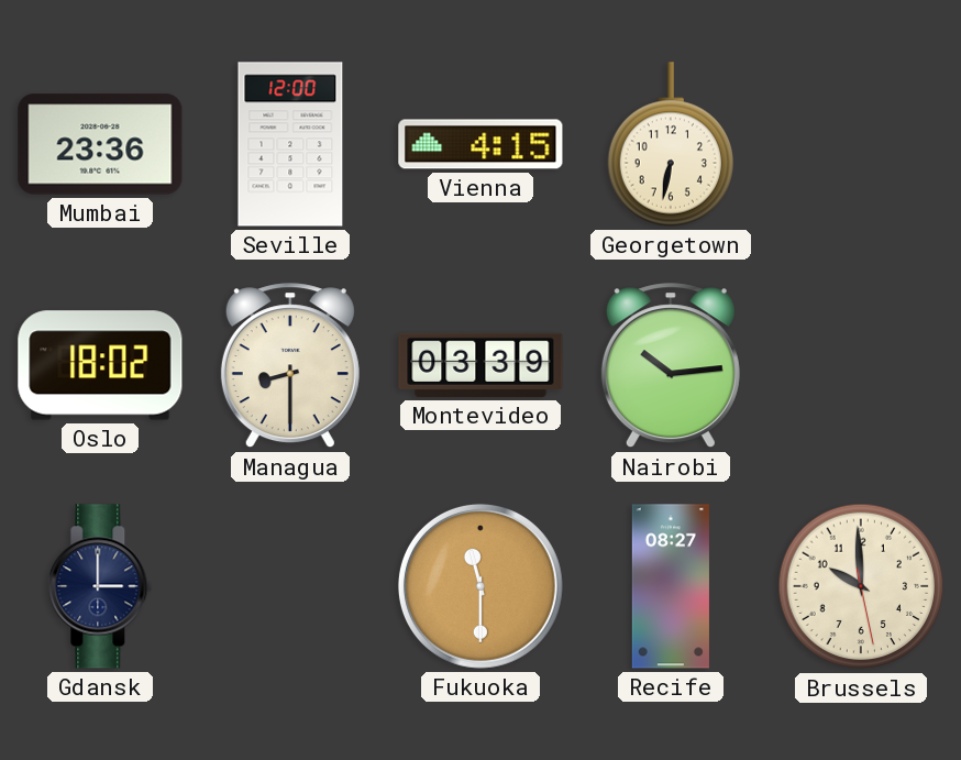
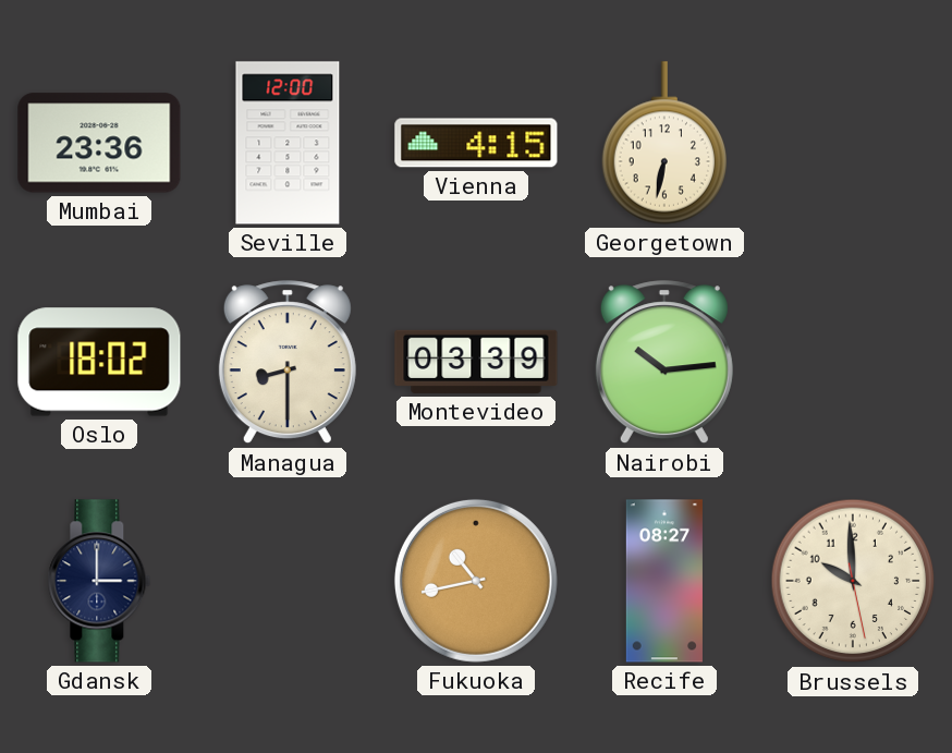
Fukuoka: 11:30 -> 10:43 (476, 581)
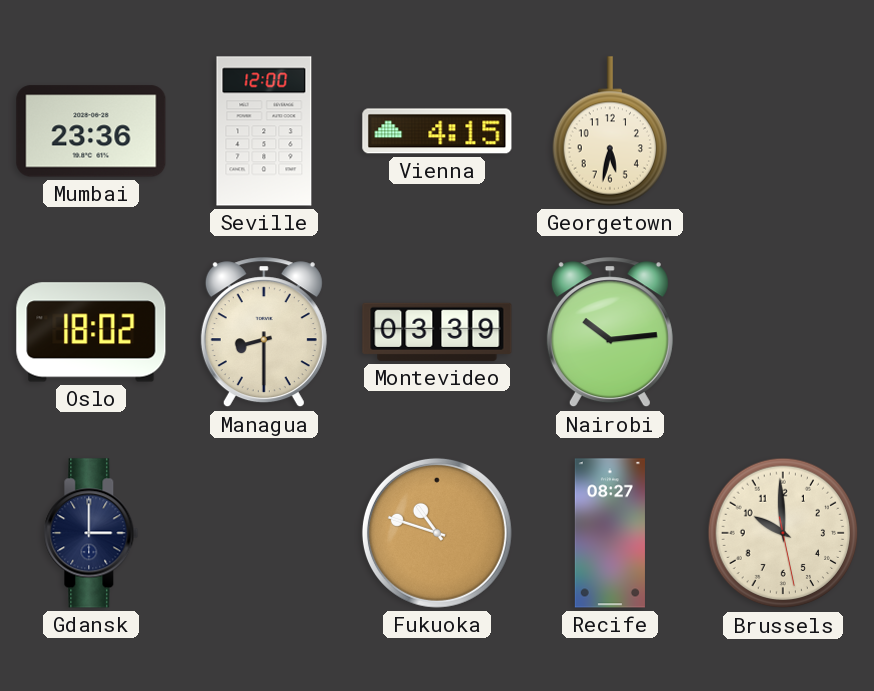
Georgetown: 6:32 -> 5:32 (609, 131)
Fukuoka: 10:43 -> 10:48 (437, 533)
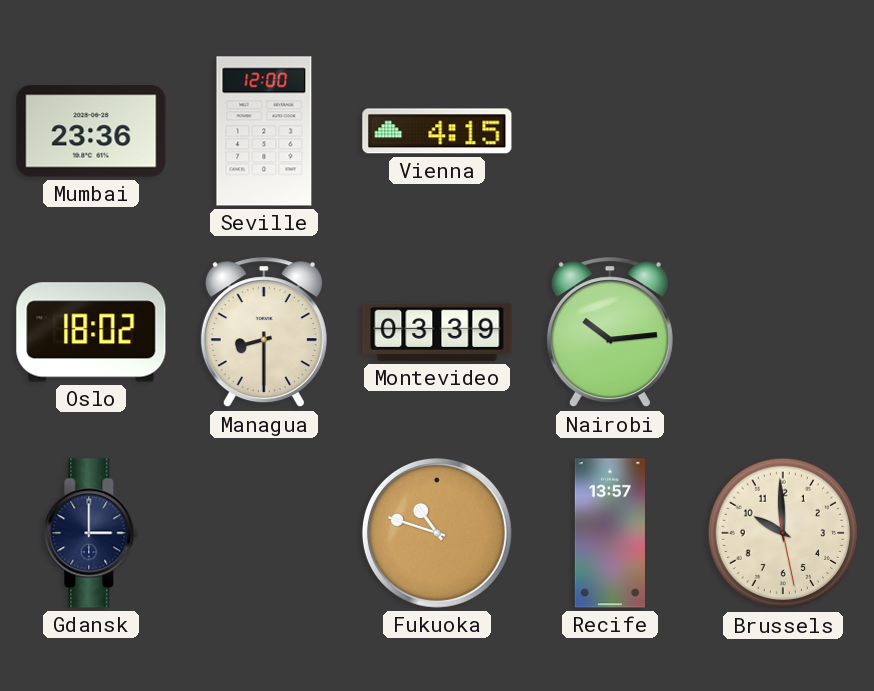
Georgetown: 5:32 -> none (609, 131)
Recife: 08:27 -> 13:57 (610, 533)
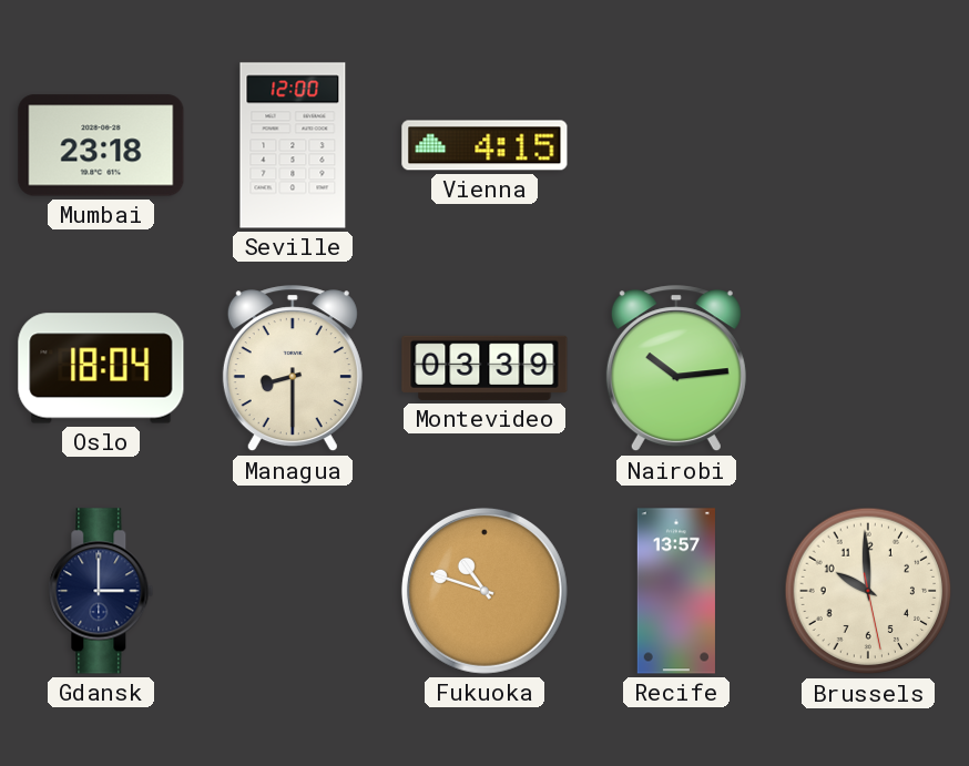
Mumbai: 23:36 -> 23:18 (101, 145)
Oslo: 18:02 -> 18:04 (101, 368)
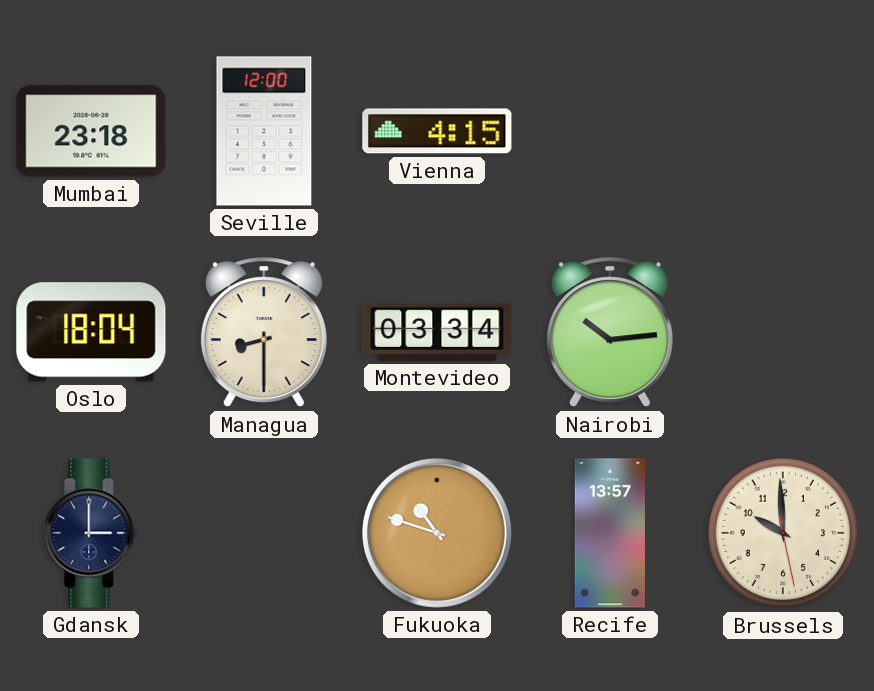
Montevideo: 03:39 -> 03:34 (437, 332)
